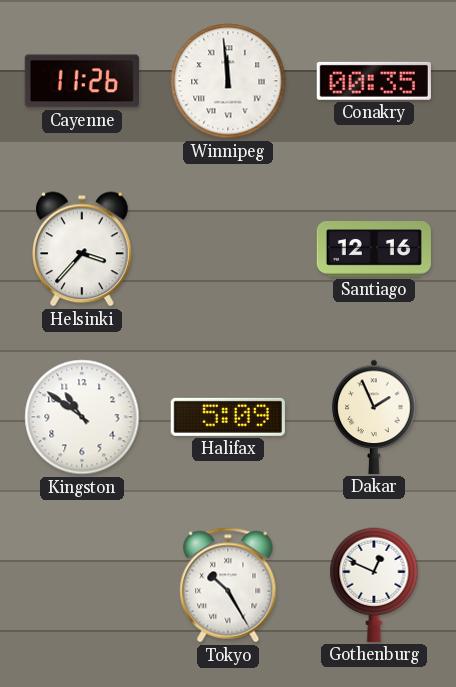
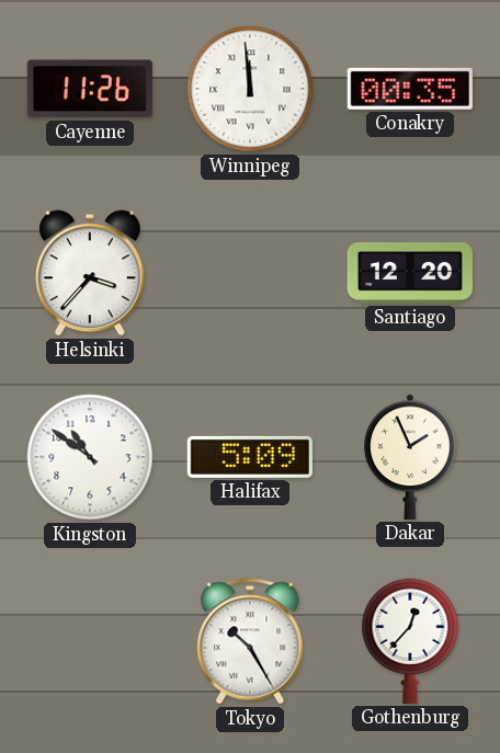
Santiago: 12:16 -> 12:20 (409, 274)
Gothenburg: 12:49 -> 12:37 (410, 641)
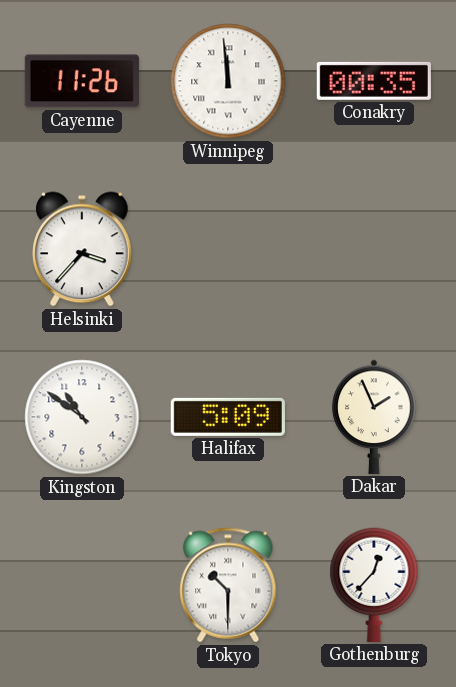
Santiago: 12:20 -> none (409, 274)
Tokyo: 10:25 -> 10:30 (228, 585)
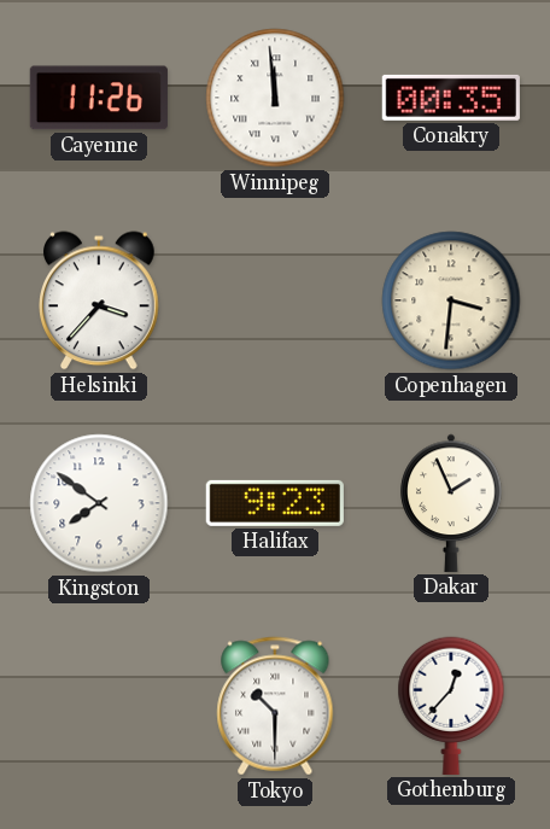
Copenhagen: none -> 3:31 (451, 300)
Kingston: 10:51 -> 7:51 (99, 503)
Halifax: 5:09 -> 9:23 (275, 503)
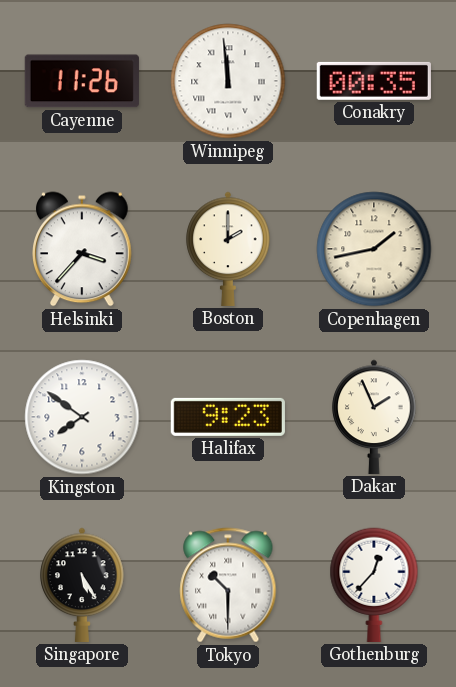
Boston: none -> 2:00 (228, 249)
Copenhagen: 3:31 -> 1:43 (374, 249)
Singapore: none -> 5:25 (82, 585)
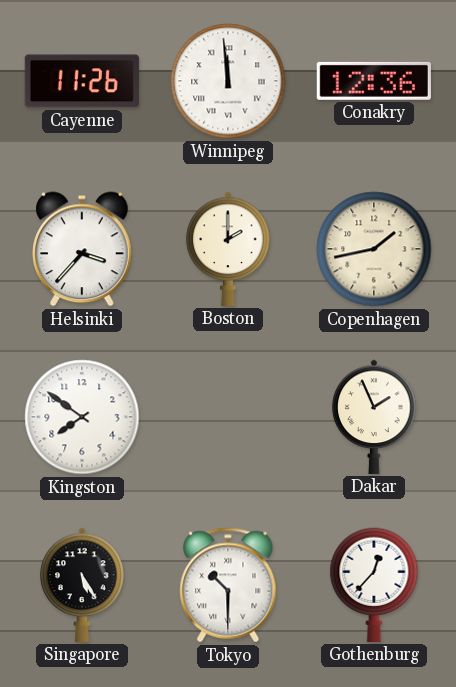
Conakry: 00:35 -> 12:36 (374, 81)
Halifax: 9:23 -> none (228, 417)
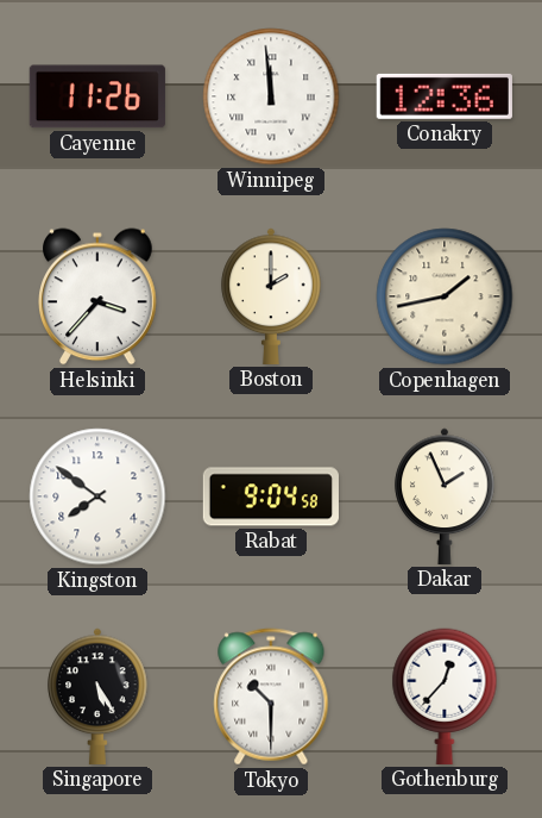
Rabat: none -> 9:04 (271, 497)
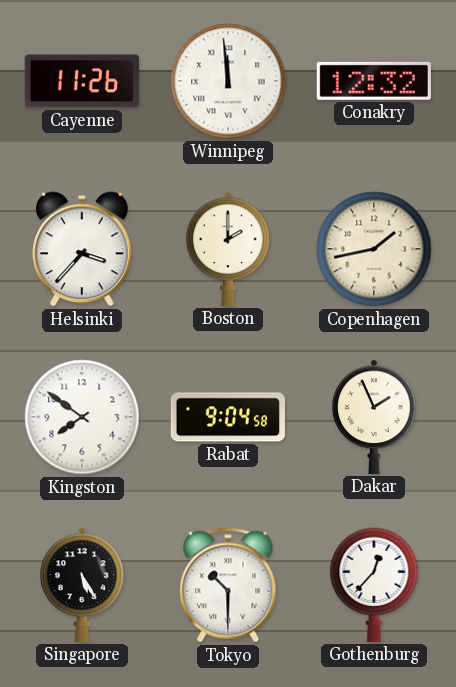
Conakry: 12:36 -> 12:32 (374, 81)
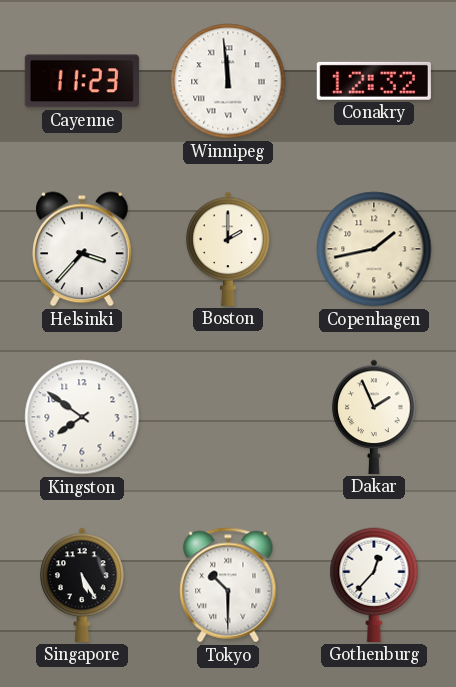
Cayenne: 11:26 -> 11:23 (82, 81)
Rabat: 9:04 -> none (228, 417)
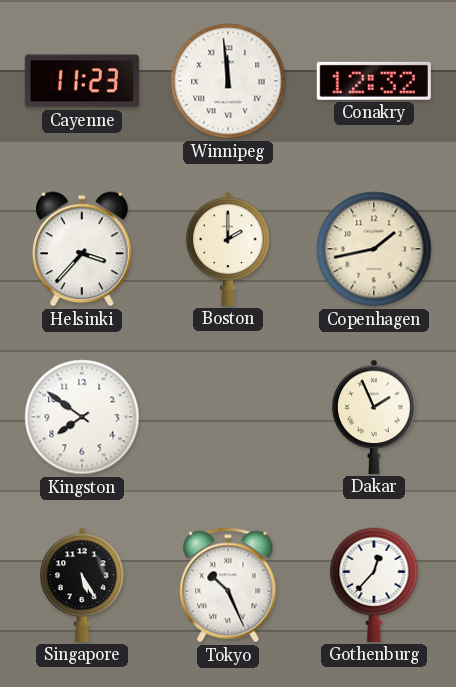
Tokyo: 10:30 -> 10:26 (228, 585)
